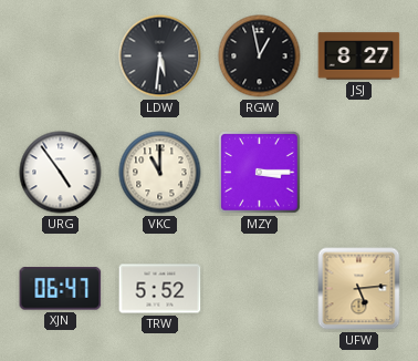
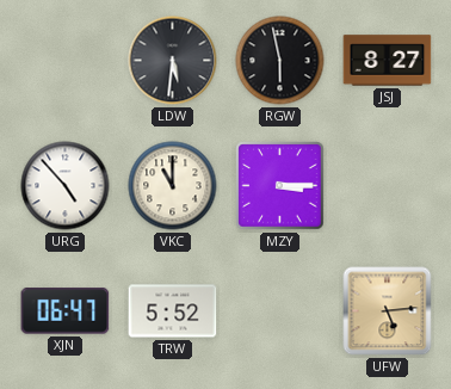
RGW: 12:58 -> 5:58 (280, 61)
URG: 4:54 -> 4:53 (66, 186)
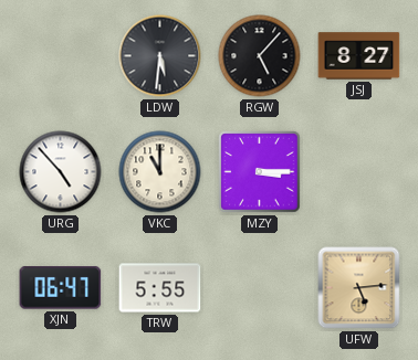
RGW: 5:58 -> 5:07 (260, 56)
TRW: 5:52 -> 5:55 (160, 288)
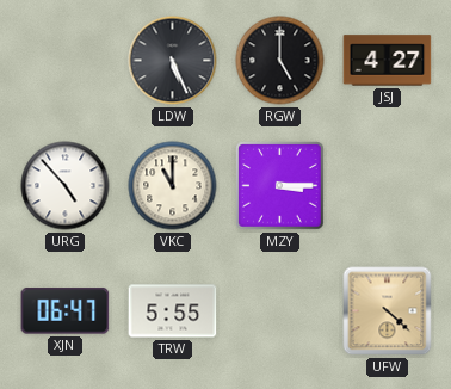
LDW: 5:31 -> 5:26 (173, 61)
RGW: 5:07 -> 5:00 (280, 61)
JSJ: 8:27 -> 4:27 (388, 61)
UFW: 5:14 -> 4:22 (388, 311)
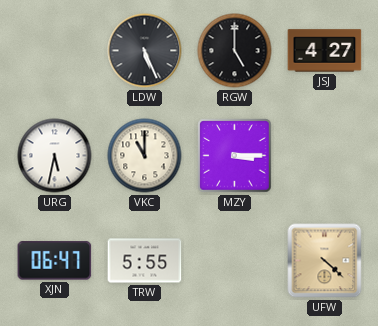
URG: 4:53 -> 5:32 (55, 156)
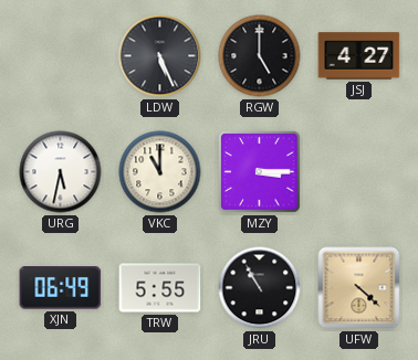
XJN: 06:47 -> 06:49 (61, 288)
JRU: none -> 10:55 (260, 288)
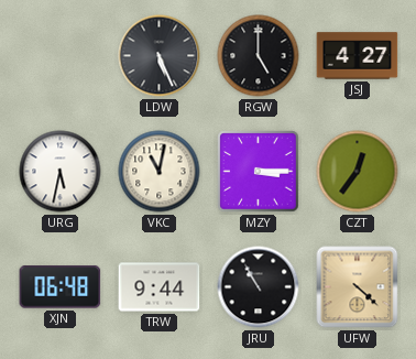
VKC: 11:00 -> 11:02 (160, 172)
CZT: none -> 12:36 (358, 172)
XJN: 06:49 -> 06:48 (61, 287)
TRW: 5:55 -> 9:44 (160, 287)
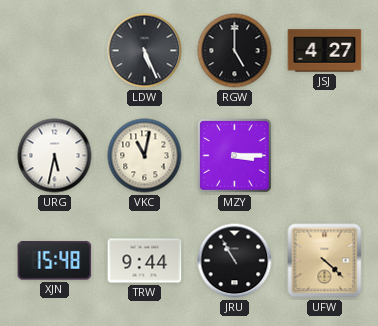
CZT: 12:36 -> none (358, 172)
XJN: 06:48 -> 15:48 (55, 261)
